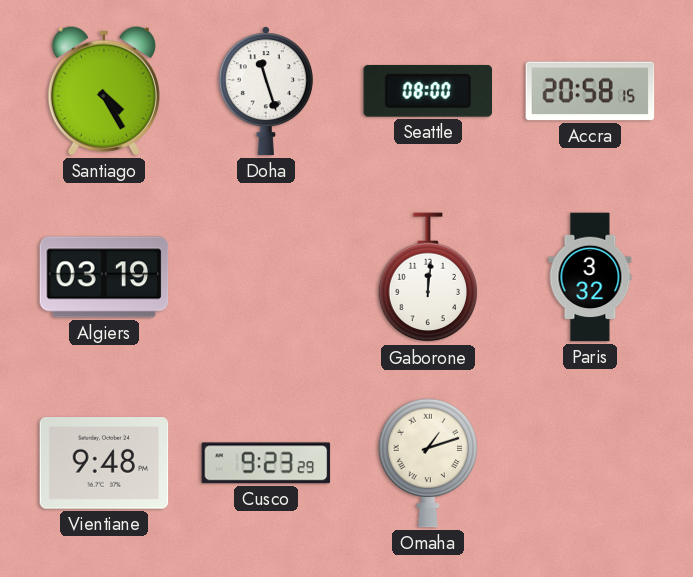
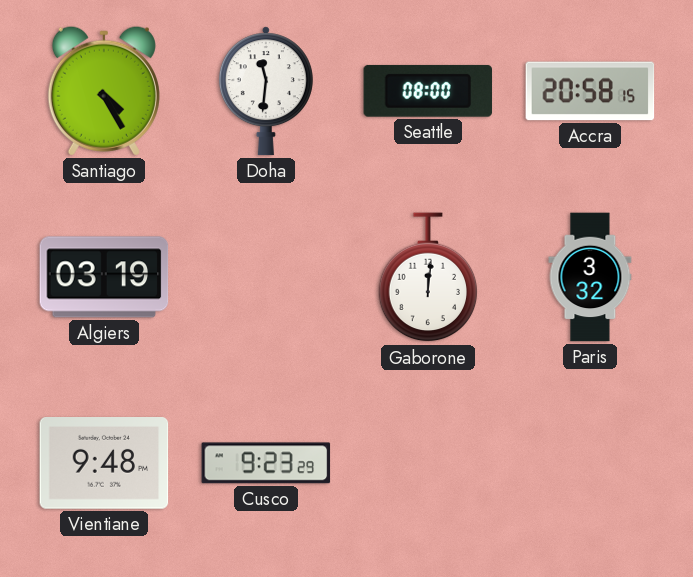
Doha: 11:27 -> 11:31 (266, 91)
Omaha: 1:12 -> none (428, 463)
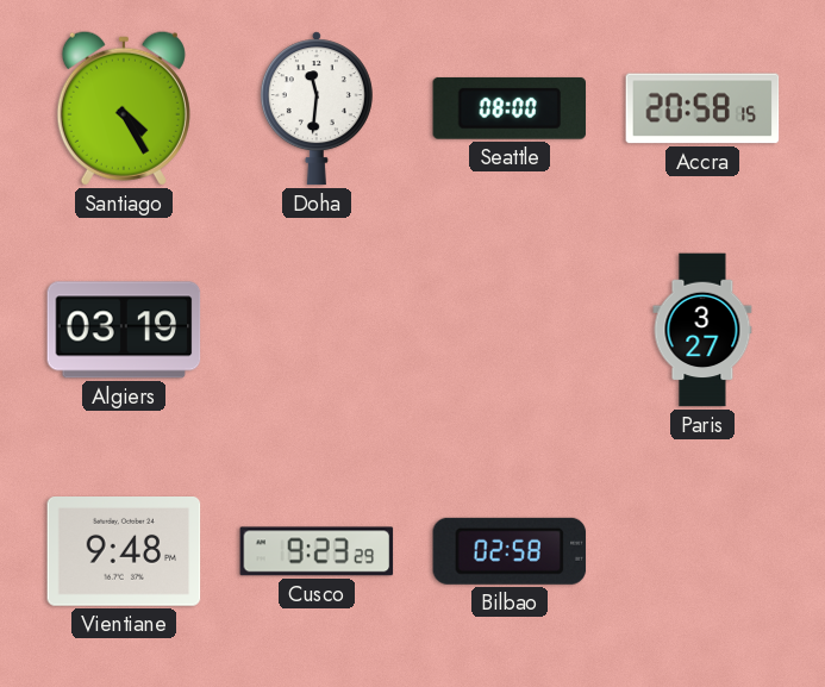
Gaborone: 12:01 -> none (428, 278)
Paris: 3:32 -> 3:27 (702, 330)
Bilbao: none -> 02:58 (510, 551)
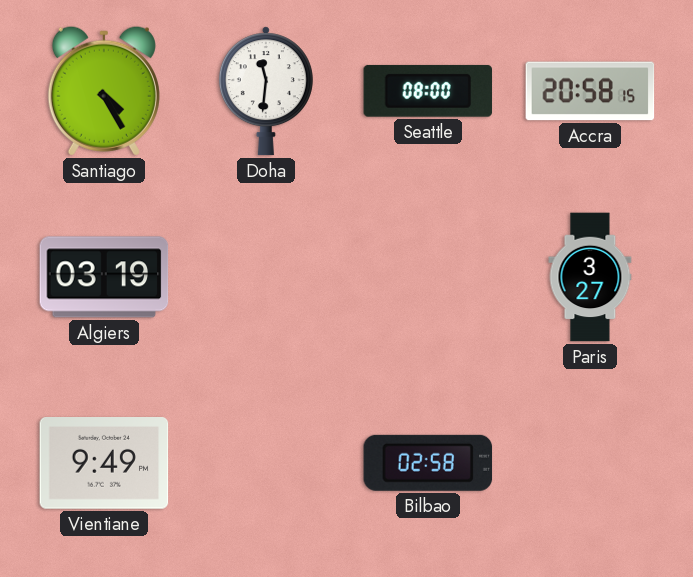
Vientiane: 9:48 -> 9:49 (104, 464)
Cusco: 9:23 -> none (317, 551)
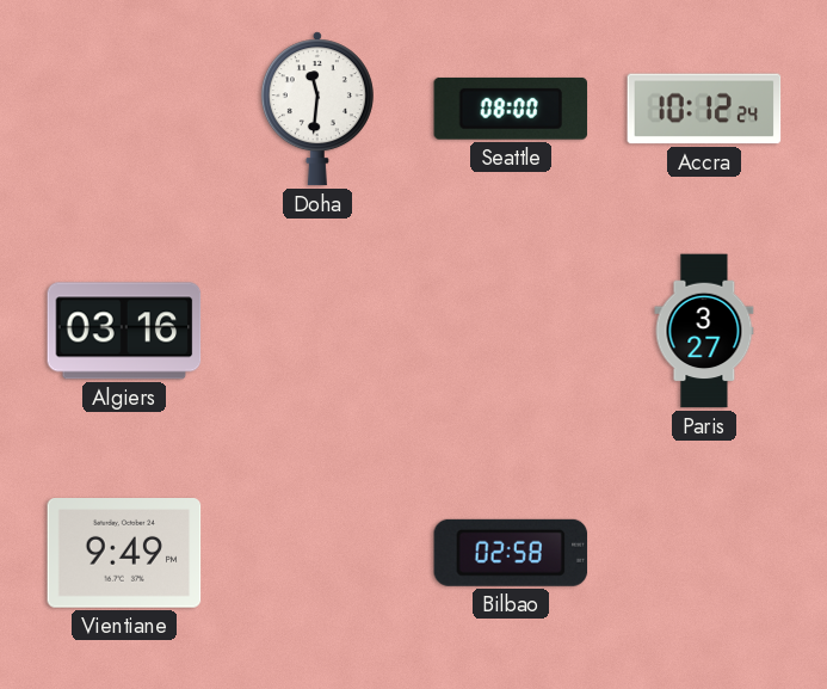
Santiago: 4:25 -> none (104, 91)
Accra: 20:58 -> 10:12 (704, 109)
Algiers: 03:19 -> 03:16 (124, 331)
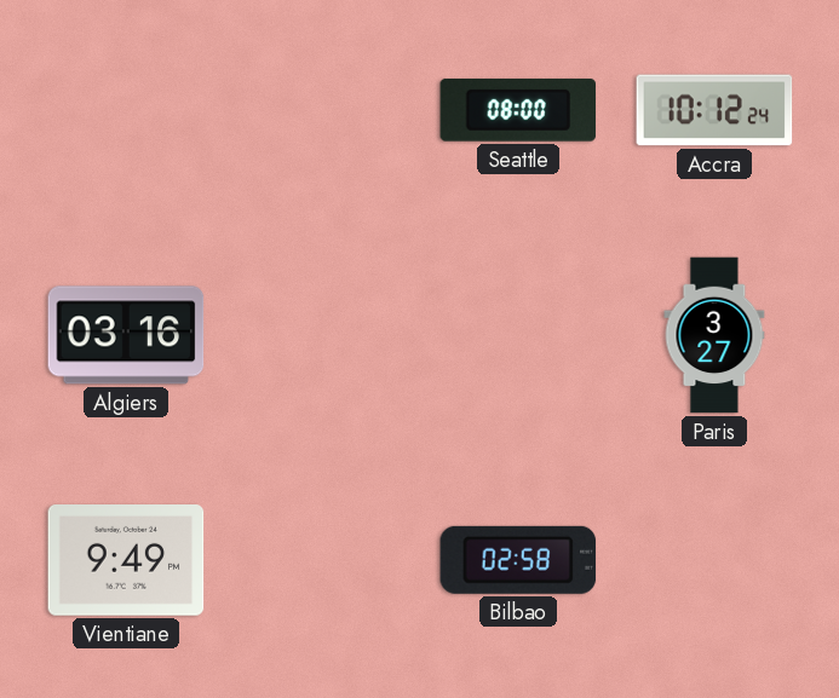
Doha: 11:31 -> none (317, 109)
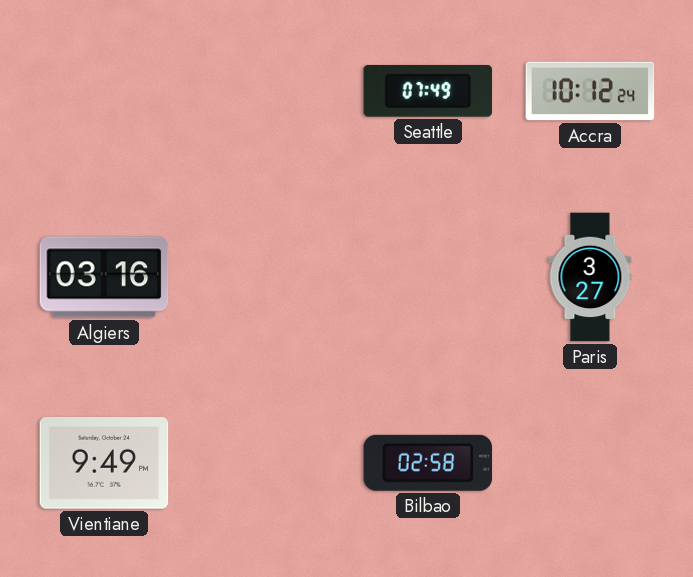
Seattle: 08:00 -> 07:49 (428, 91)
